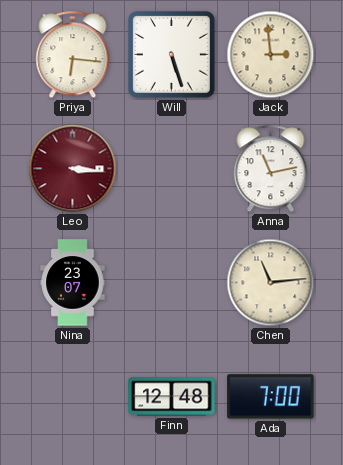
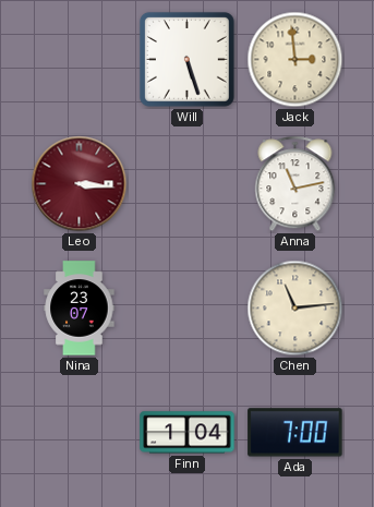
Priya: 6:16 -> none (73, 55)
Finn: 12:48 -> 1:04 (188, 433)
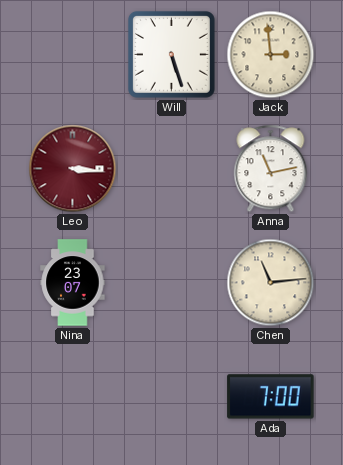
Finn: 1:04 -> none (188, 433)
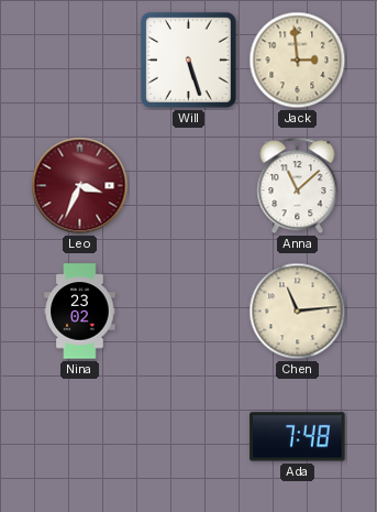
Leo: 3:16 -> 3:34 (80, 186)
Anna: 11:13 -> 11:08 (298, 186)
Nina: 23:07 -> 23:02 (80, 312)
Ada: 7:00 -> 7:48 (298, 437)
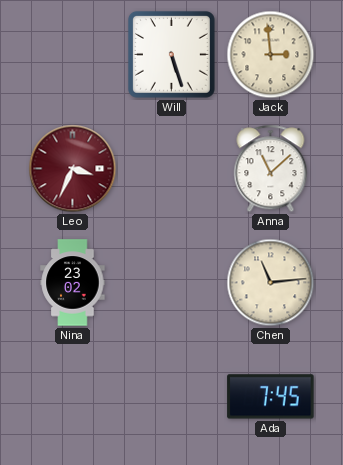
Ada: 7:48 -> 7:45 (271, 397)
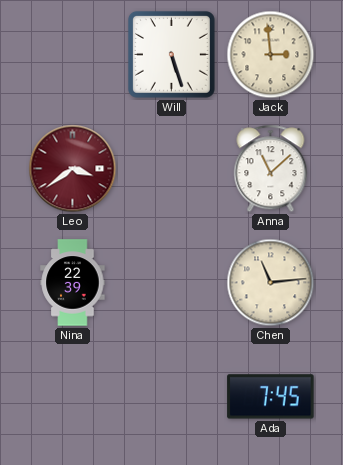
Leo: 3:34 -> 3:39 (73, 169)
Nina: 23:02 -> 22:39 (73, 283)
